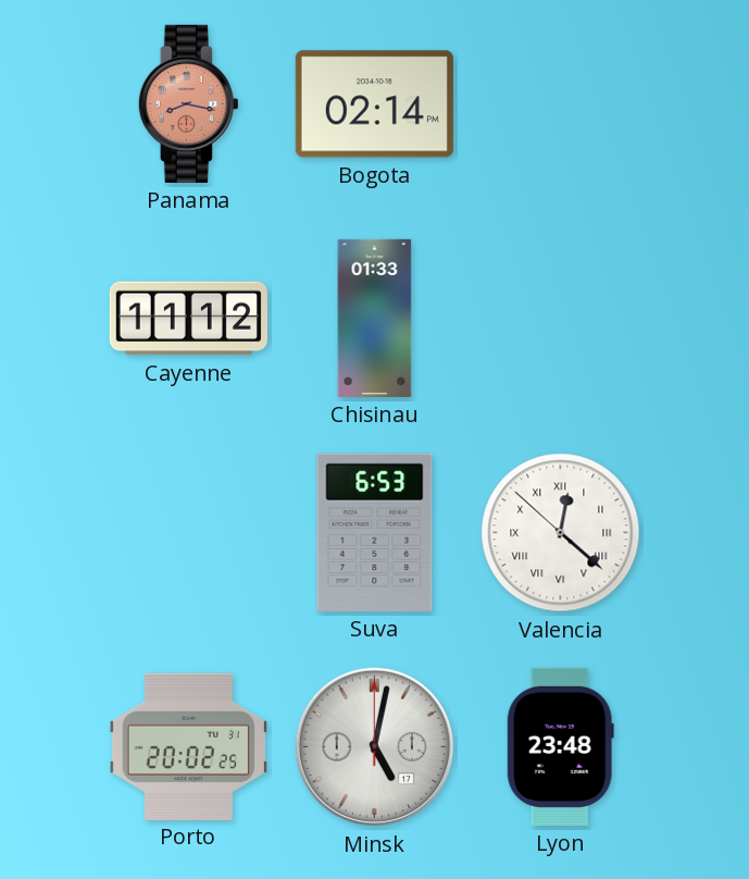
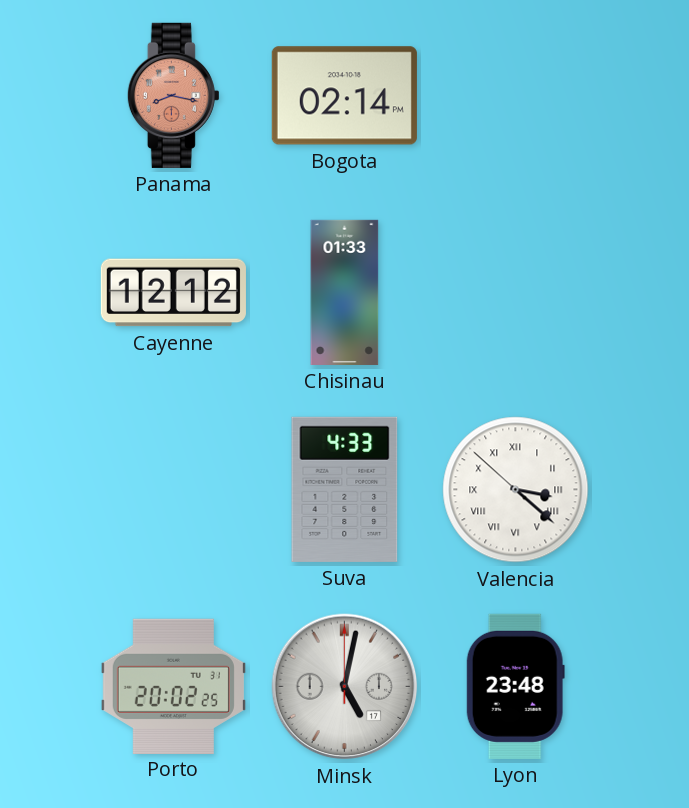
Cayenne: 11:12 -> 12:12 (173, 293)
Suva: 6:53 -> 4:33 (345, 489)
Valencia: 12:21 -> 3:21 (516, 490)
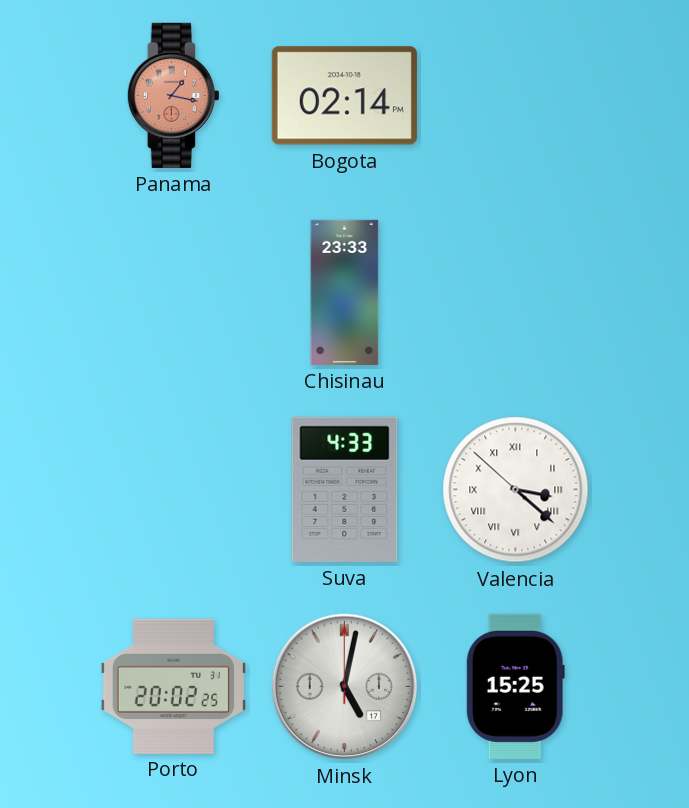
Panama: 8:17 -> 1:17 (173, 95)
Cayenne: 12:12 -> none (173, 293)
Chisinau: 01:33 -> 23:33 (345, 292)
Lyon: 23:48 -> 15:25 (515, 686)
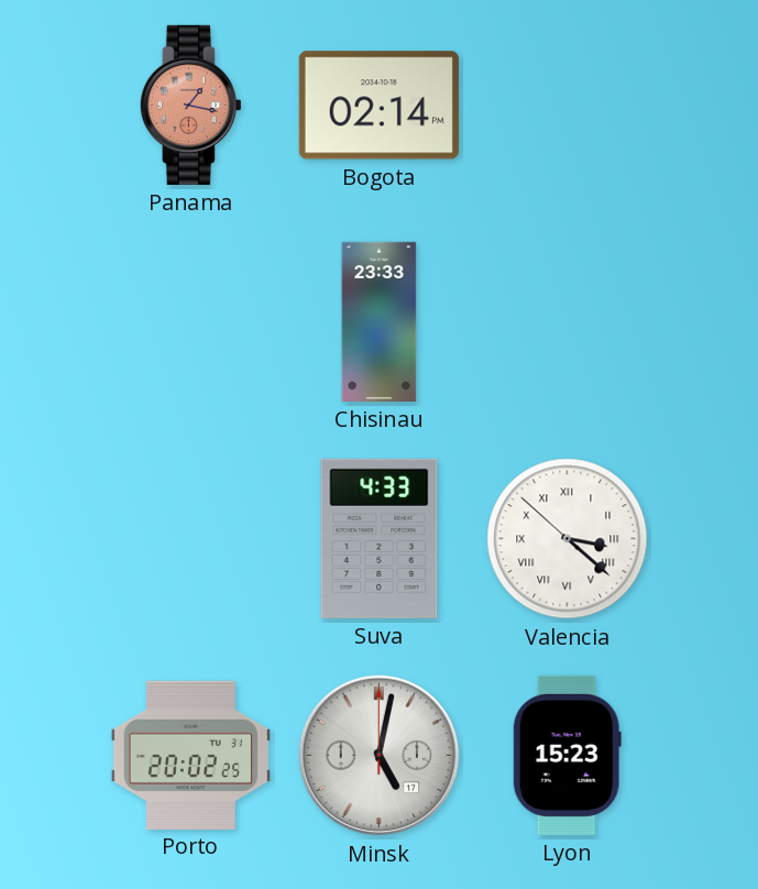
Lyon: 15:25 -> 15:23 (567, 755)
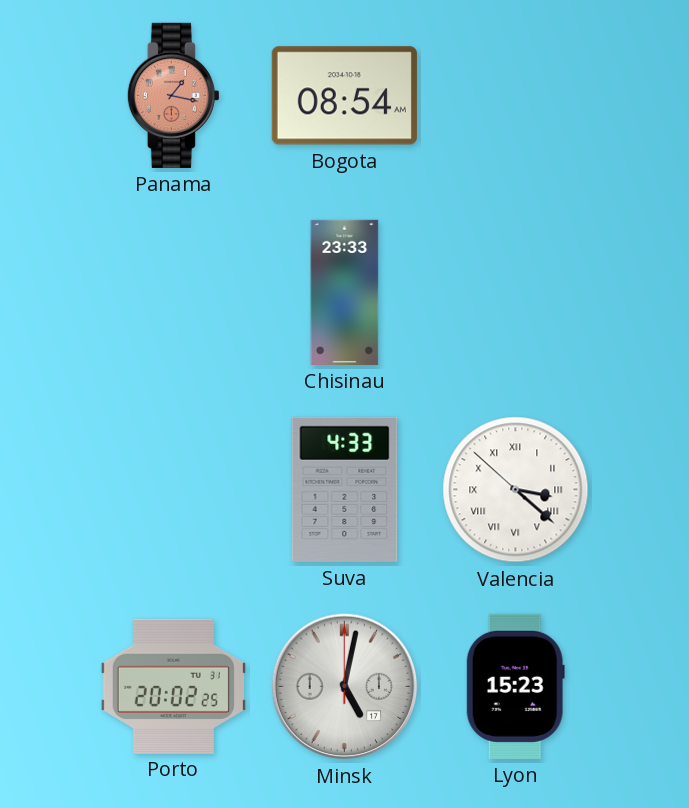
Bogota: 02:14 -> 08:54 (344, 96)
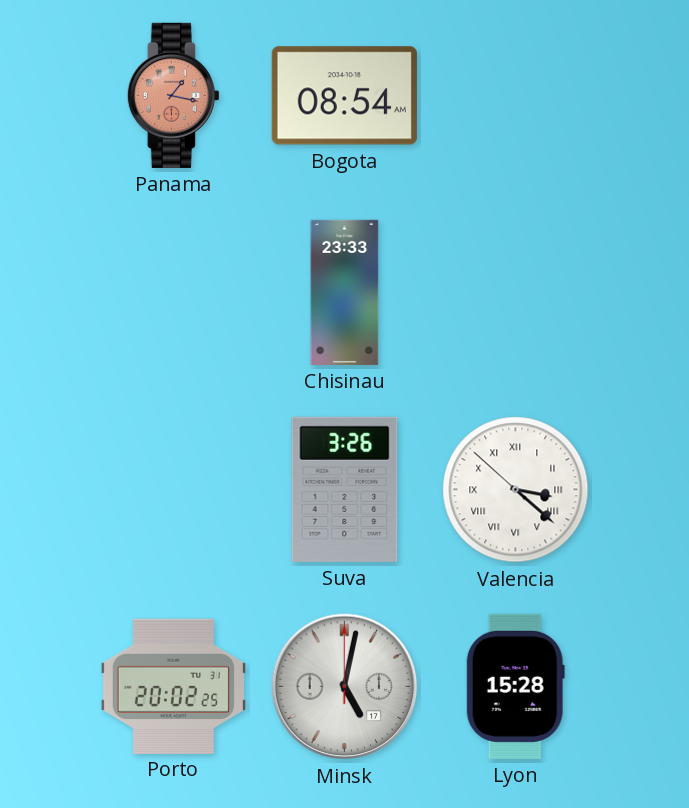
Suva: 4:33 -> 3:26 (345, 489)
Lyon: 15:23 -> 15:28 (515, 686)
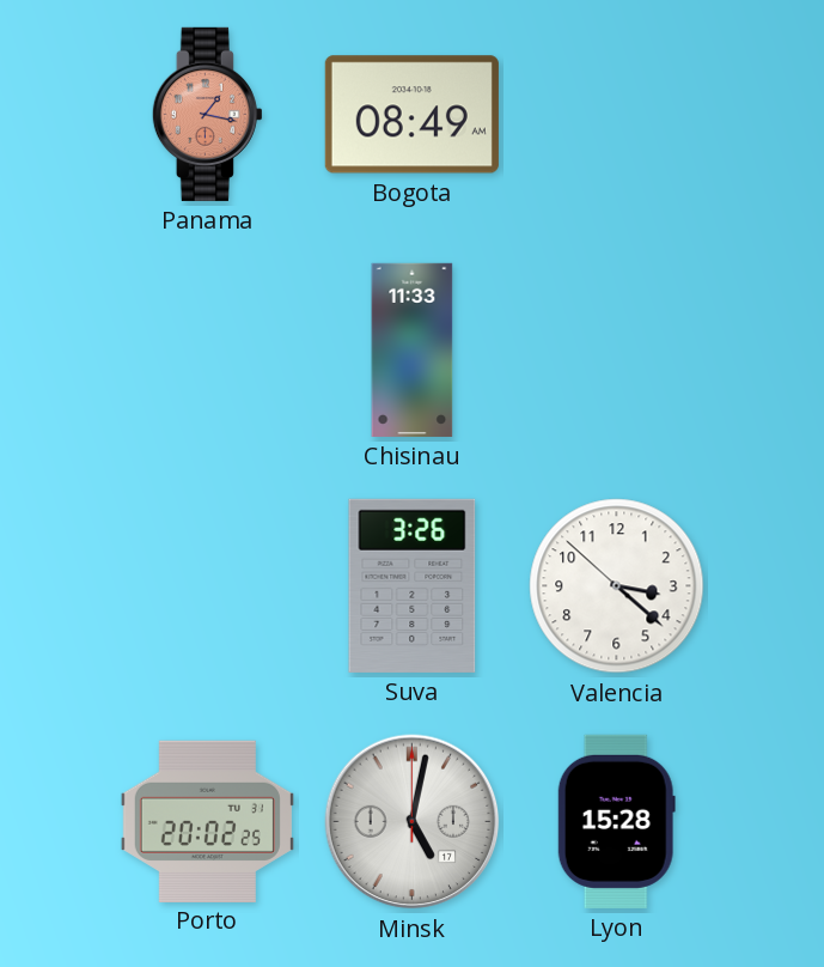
Bogota: 08:54 -> 08:49 (411, 115)
Chisinau: 23:33 -> 11:33 (413, 349)
Valencia numerals: Roman -> Arabic (617, 586)
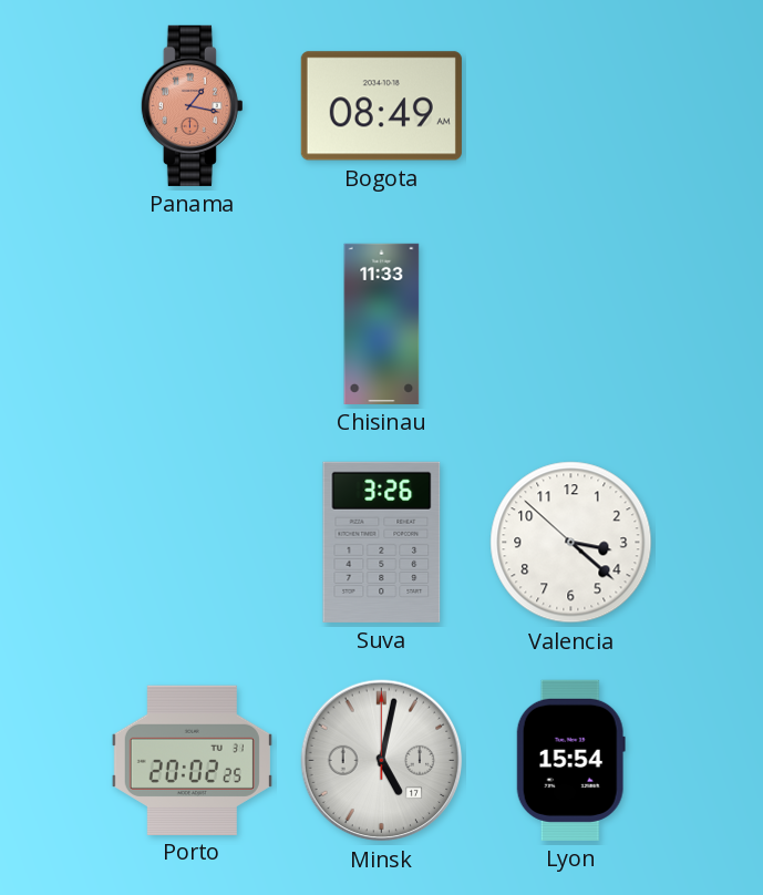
Lyon: 15:28 -> 15:54 (570, 760)
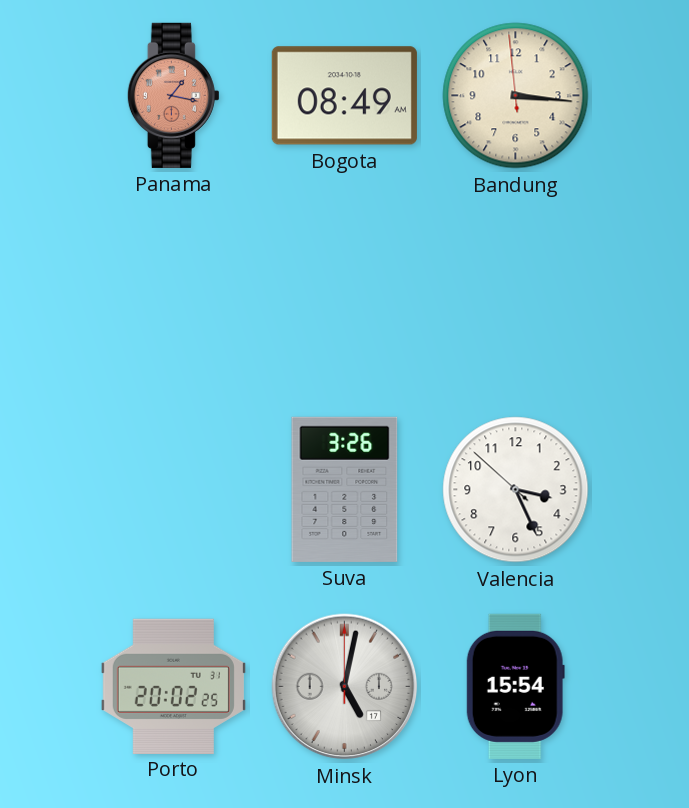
Bandung: none -> 3:15 (516, 96)
Chisinau: 11:33 -> none (382, 323)
Valencia: 3:21 -> 3:25 (516, 490)
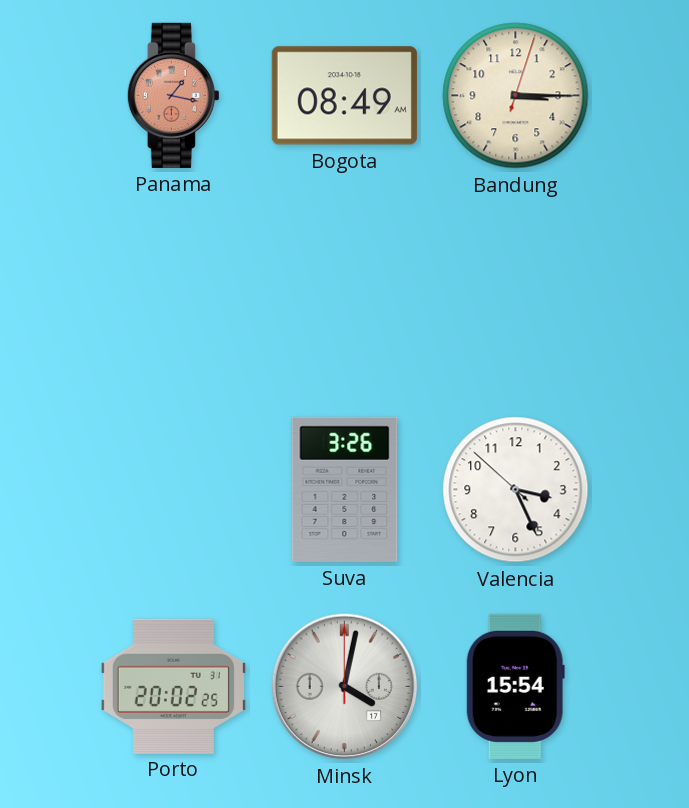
Bandung: 3:15:59 -> 3:15:03 (516, 96)
Minsk: 5:02 -> 4:02 (345, 687)
